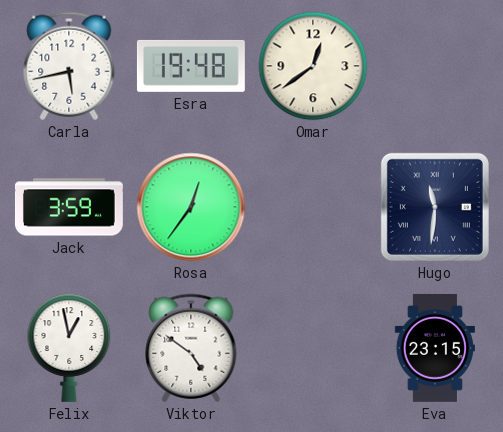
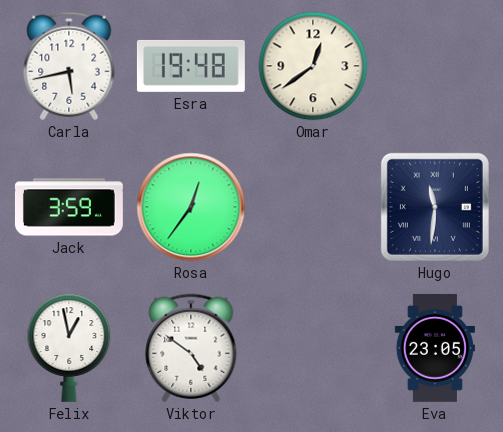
Eva: 23:15 -> 23:05 (435, 348)
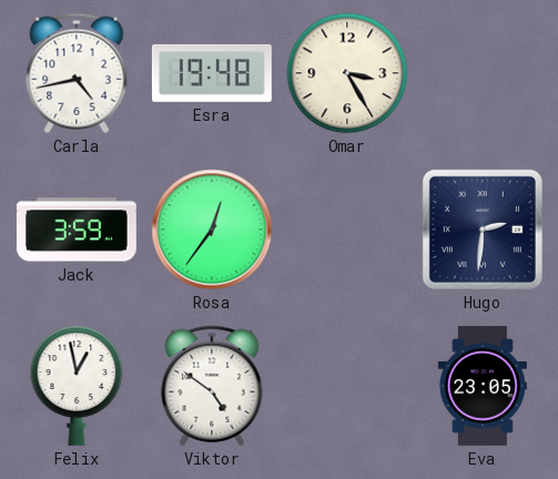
Carla: 5:43 -> 4:43 (77, 73)
Omar: 12:39 -> 3:25 (347, 73)
Hugo: 11:31 -> 2:31 (483, 230)
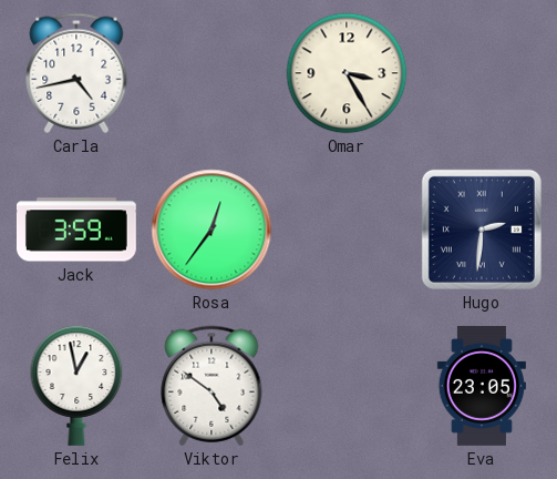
Esra: 19:48 -> none (212, 73)
